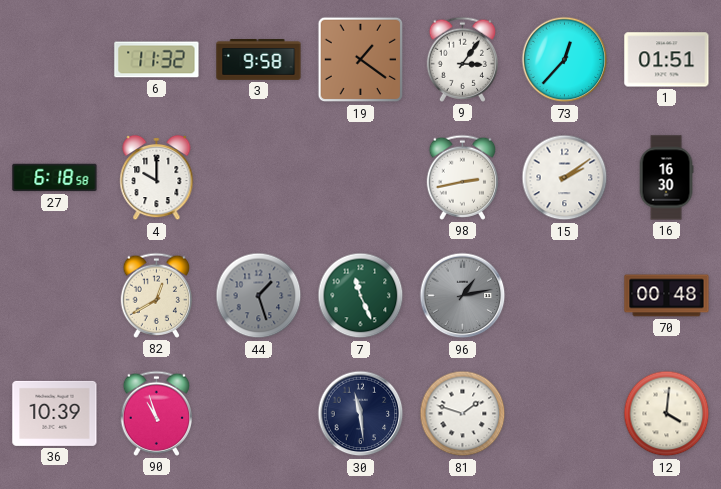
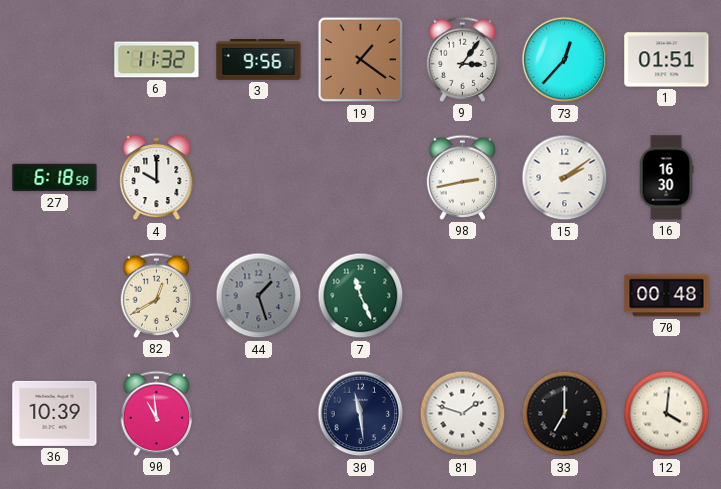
3: 9:58 -> 9:56 (259, 60)
96: 1:13 -> none (463, 296)
90: 10:57 -> 10:59 (157, 413)
33: none -> 7:00 (565, 414)
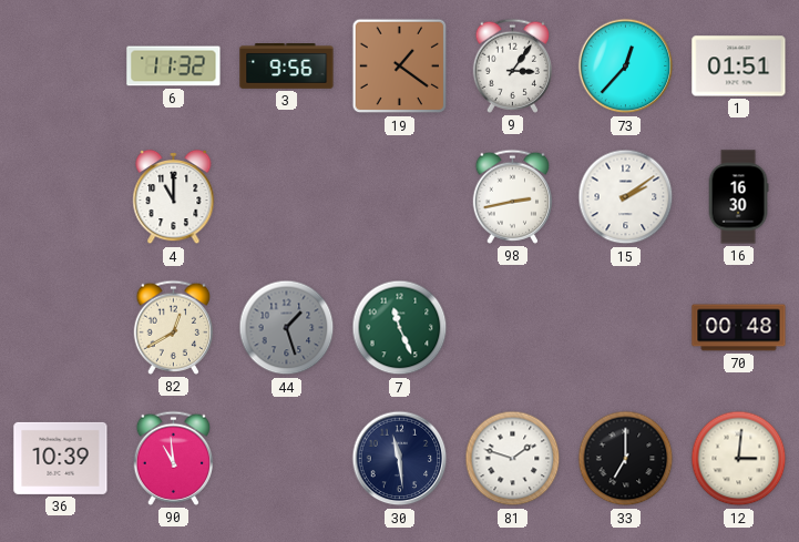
27: 6:18 -> none (55, 178)
4: 10:00 -> 11:00 (174, 197)
12: 4:01 -> 3:01 (739, 459)
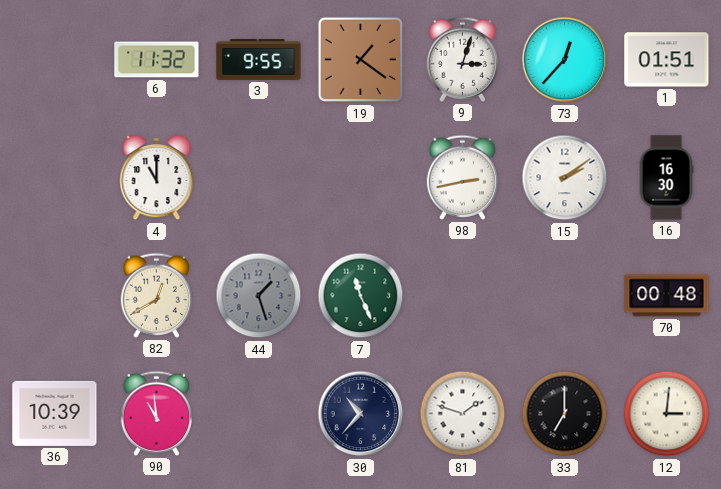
3: 9:56 -> 9:55 (259, 60)
9: 3:06 -> 3:03 (463, 59)
30: 11:29 -> 10:37 (361, 414)
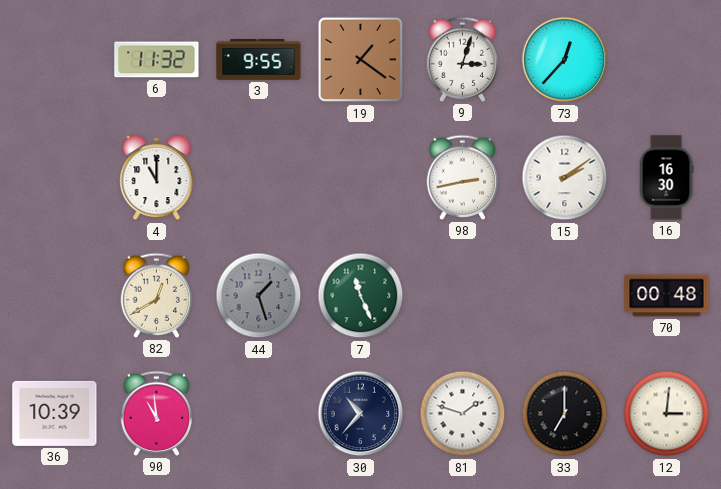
1: 01:51 -> none (667, 60)
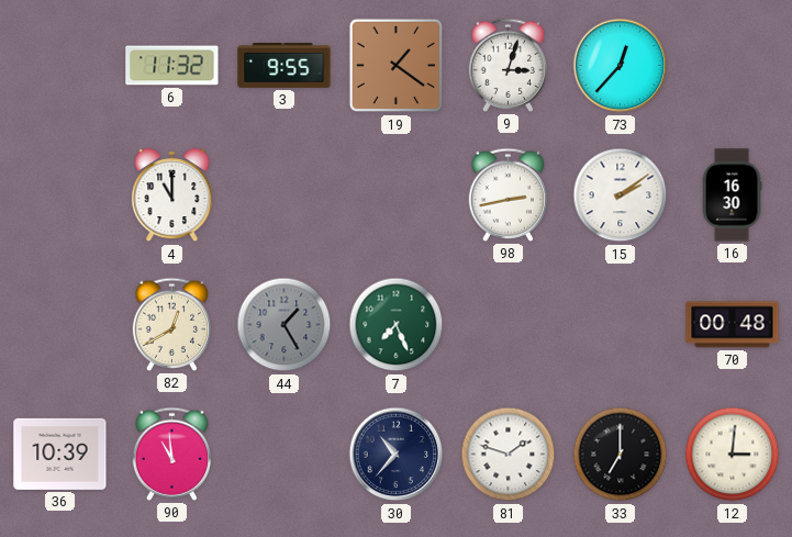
44: 1:27 -> 1:25 (285, 325)
7: 11:26 -> 7:26 (397, 325)
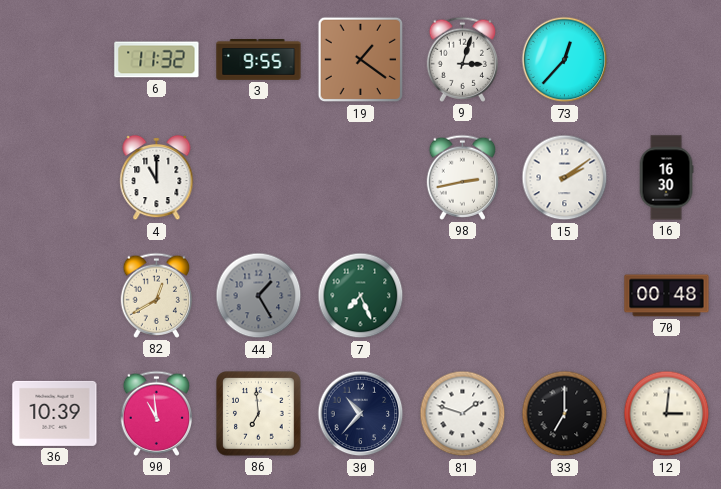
86: none -> 6:59 (259, 414)
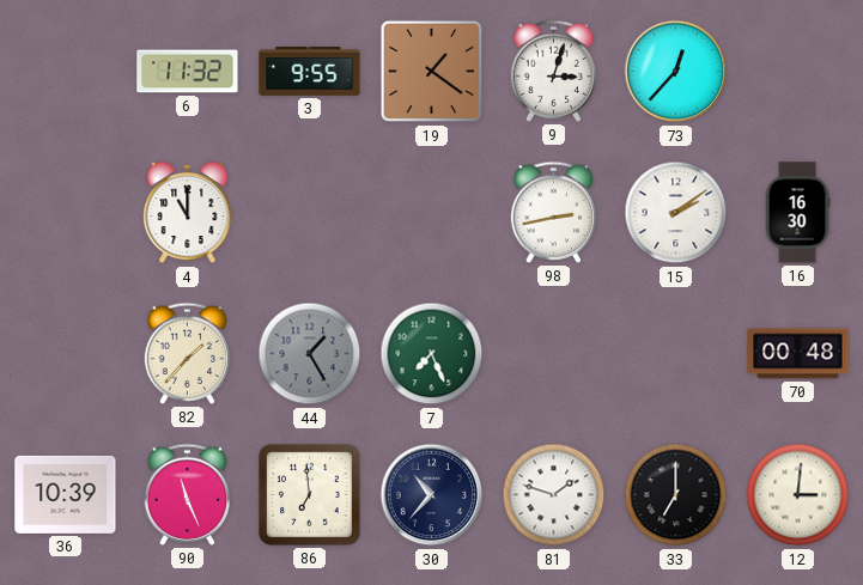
82: 12:40 -> 1:37 (188, 353)
90: 10:59 -> 11:26 (188, 494)
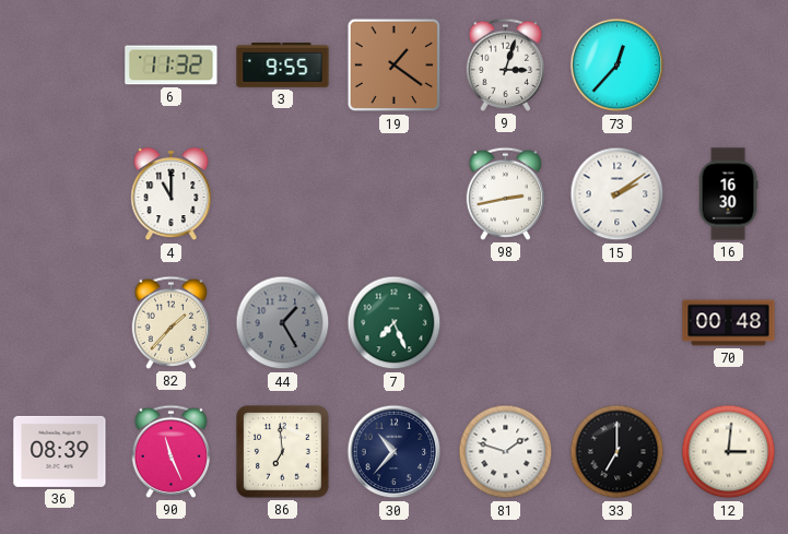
36: 10:39 -> 08:39 (60, 451)
